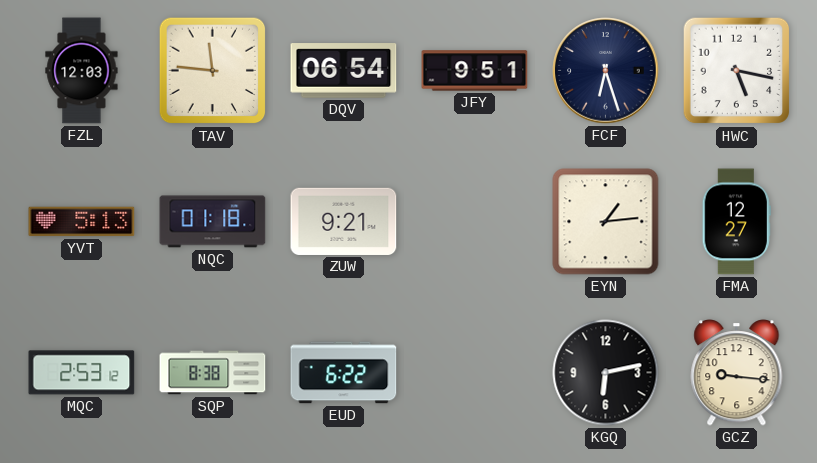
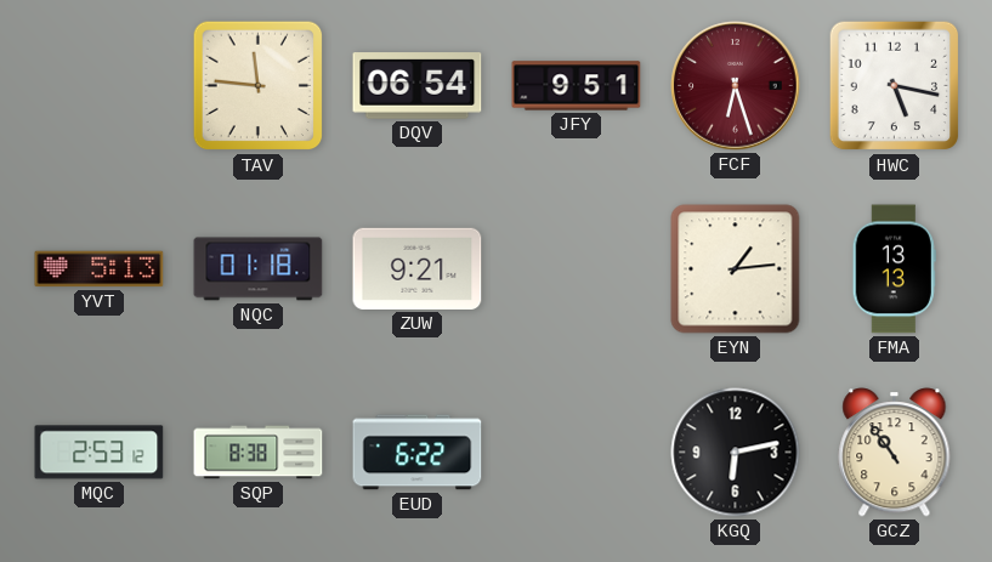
FZL: 12:03 -> none (82, 71)
FCF dial: navy -> burgundy (736, 86)
FMA: 12:27 -> 13:13 (894, 269)
GCZ: 9:16 -> 10:54 (895, 453)
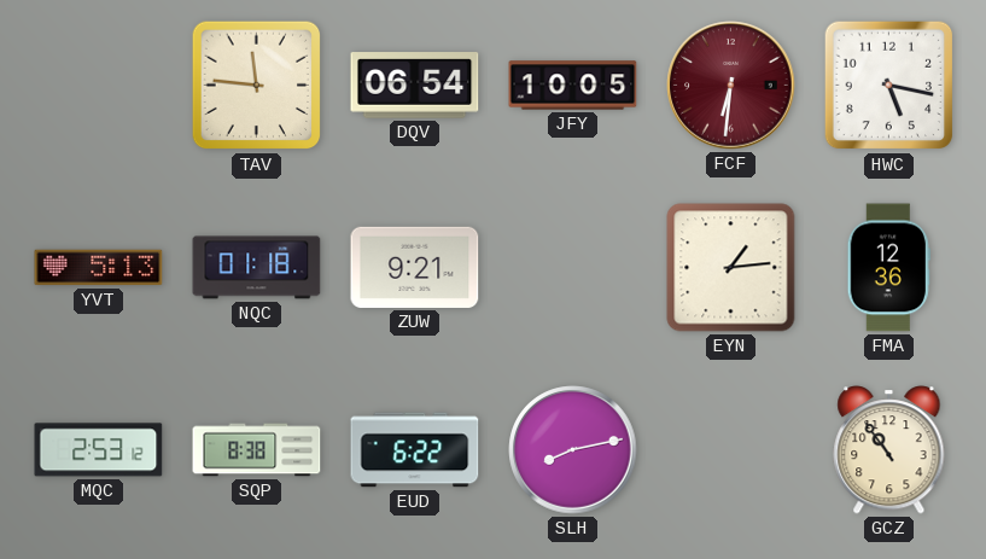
JFY: 9:51 -> 10:05 (573, 86)
FCF: 6:27 -> 6:31 (731, 86)
FMA: 13:13 -> 12:36 (888, 268)
SLH: none -> 8:13 (573, 450)
KGQ: 6:13 -> none (736, 453)
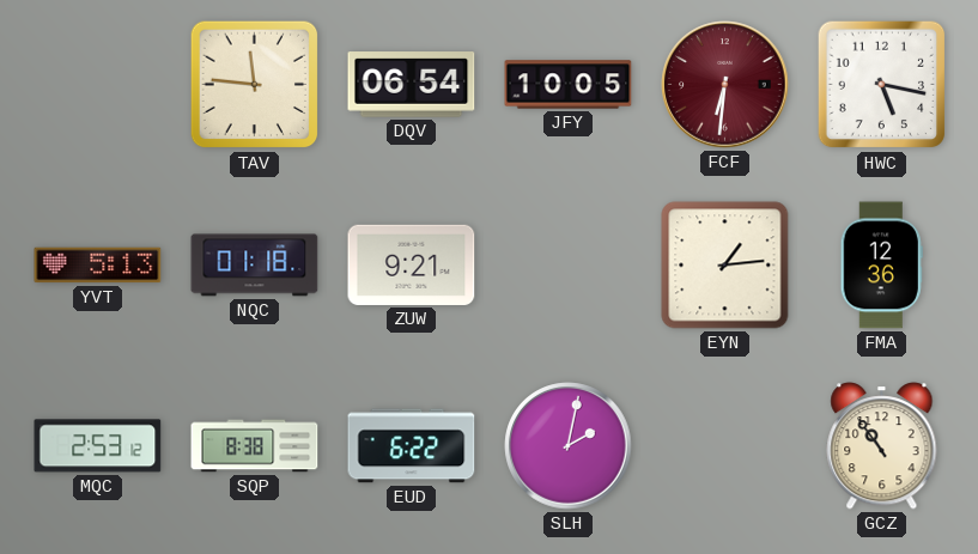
SLH: 8:13 -> 2:02 (569, 446)
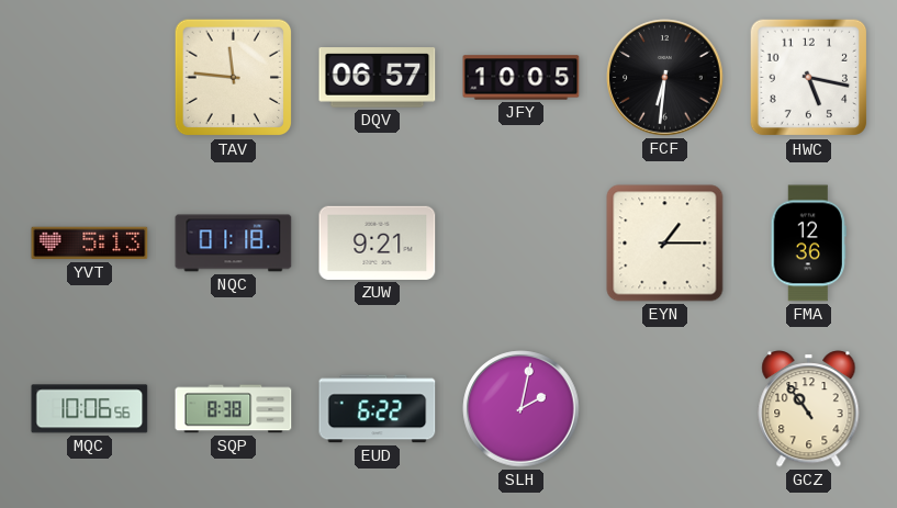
DQV: 06:54 -> 06:57 (378, 78)
FCF dial: burgundy -> black (665, 78)
EYN: 1:14 -> 1:15 (665, 244)
MQC: 2:53 -> 10:06 (90, 409)
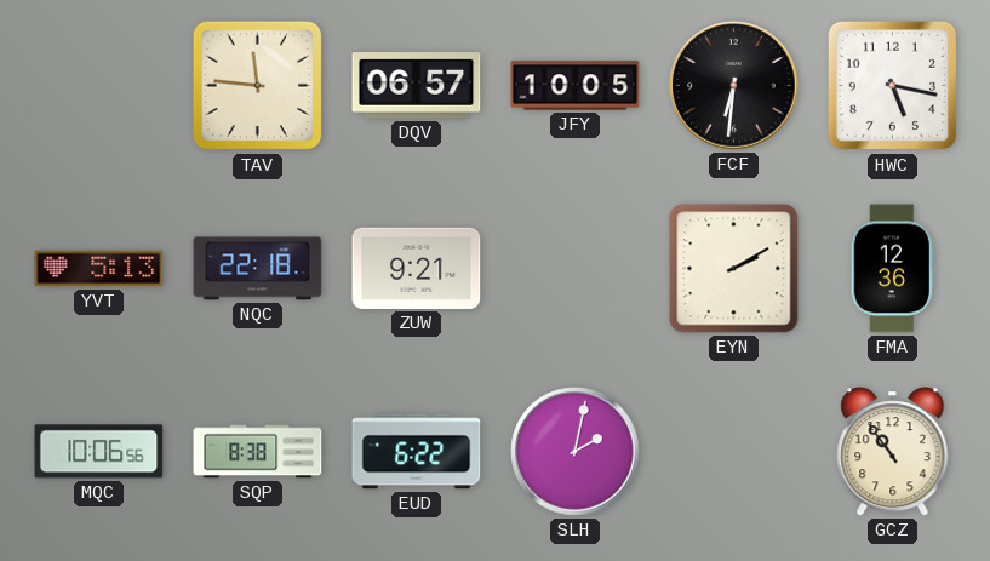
NQC: 01:18 -> 22:18 (258, 269)
EYN: 1:15 -> 2:10 (734, 269)
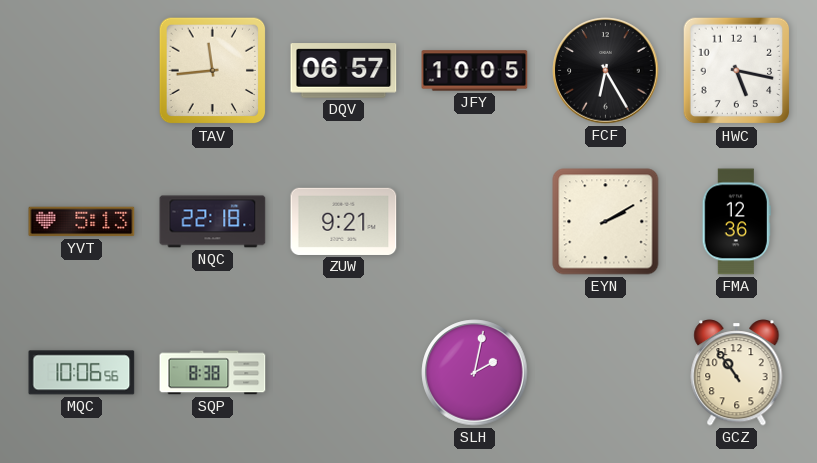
TAV: 11:46 -> 11:44 (213, 71)
FCF: 6:31 -> 6:25 (606, 71)
EUD: 6:22 -> none (417, 452)
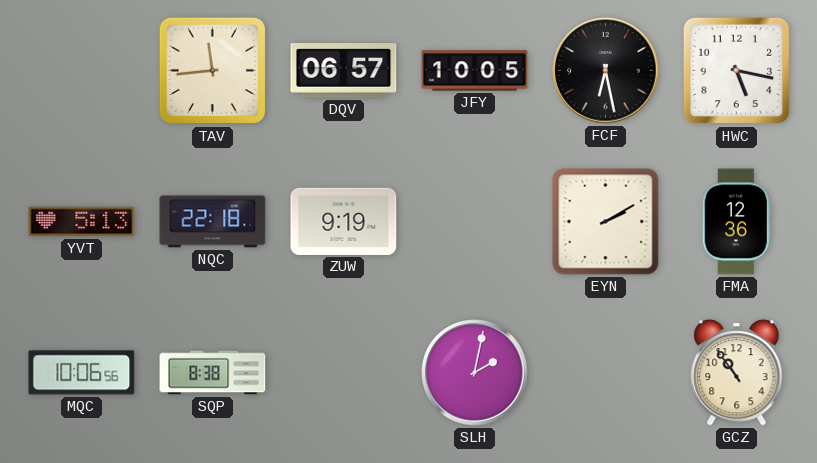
FCF: 6:25 -> 6:28 (606, 71)
ZUW: 9:21 -> 9:19 (344, 221)
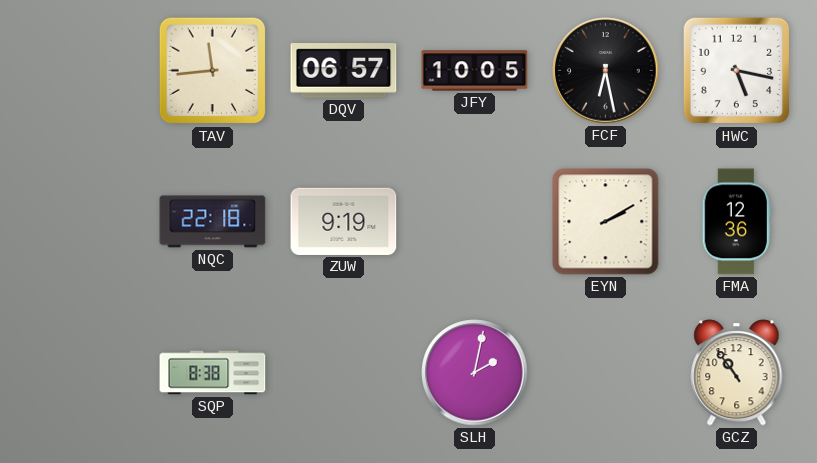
YVT: 5:13 -> none (82, 222)
MQC: 10:06 -> none (82, 373)
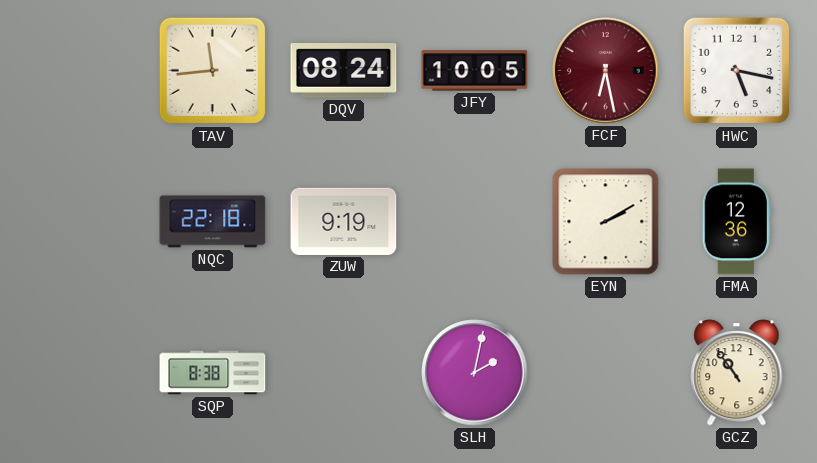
DQV: 06:57 -> 08:24 (344, 71)
FCF dial: black -> burgundy (606, 71)
